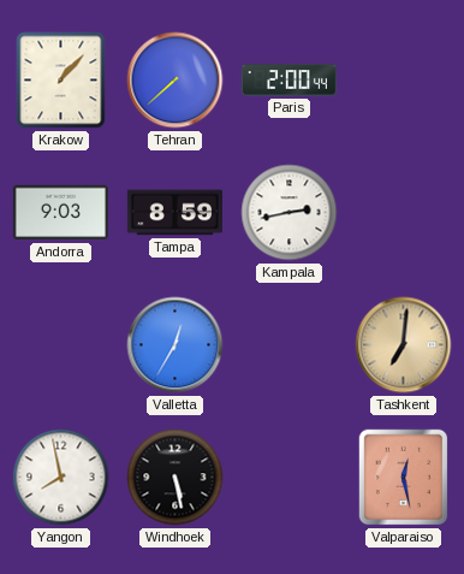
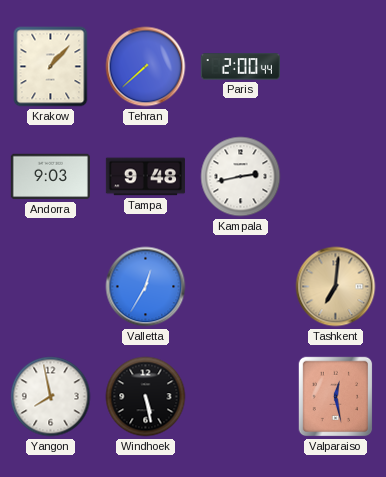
Tampa: 8:59 -> 9:48 (145, 177)
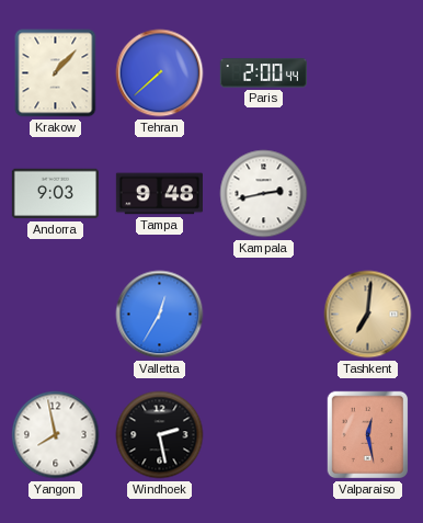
Windhoek: 5:28 -> 2:28 (160, 435)
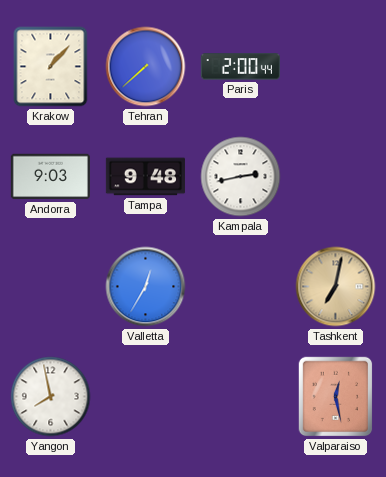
Tashkent: 7:01 -> 7:02 (336, 287)
Windhoek: 2:28 -> none (160, 435)
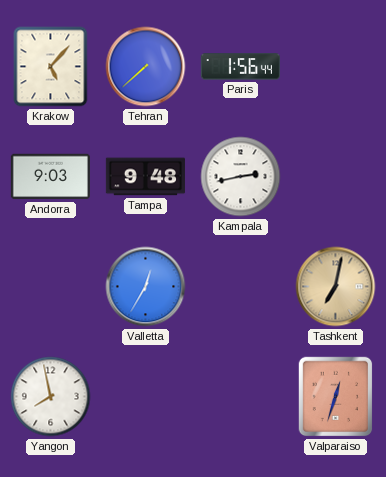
Krakow: 1:07 -> 5:07 (51, 67)
Paris: 2:00 -> 1:56 (240, 67)
Valparaiso: 12:28 -> 12:33 (336, 397)
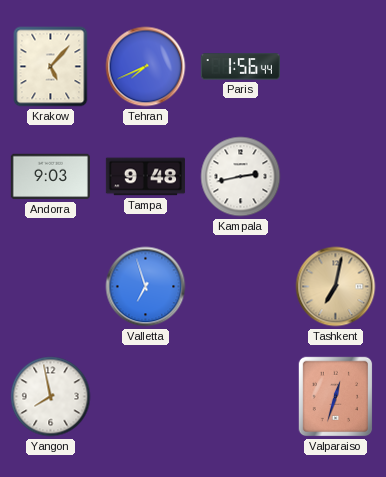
Tehran: 7:38 -> 7:41 (146, 67)
Valletta: 12:35 -> 6:57 (146, 287)
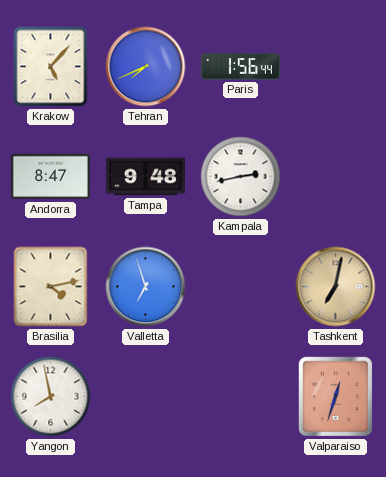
Andorra: 9:03 -> 8:47 (50, 177)
Brasilia: none -> 4:13 (51, 287)
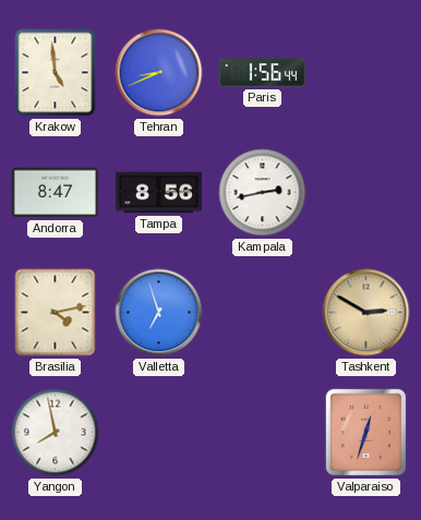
Krakow: 5:07 -> 4:59 (56, 73)
Tehran: 7:41 -> 8:41 (159, 73)
Tampa: 9:48 -> 8:56 (158, 193)
Tashkent: 7:02 -> 2:50 (366, 313)
